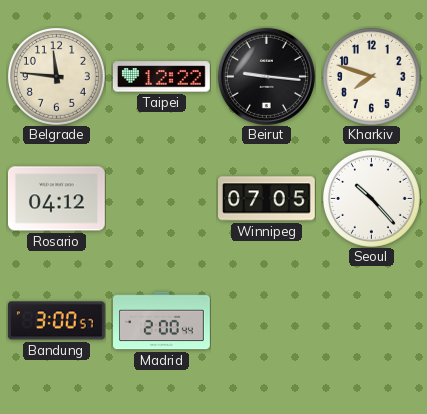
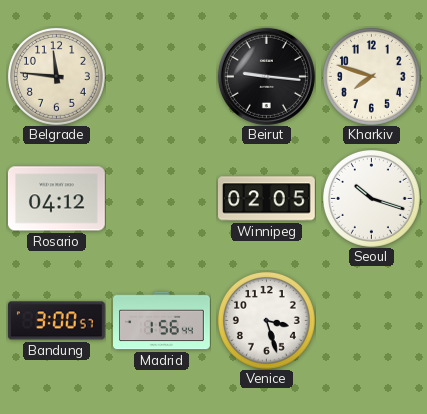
Taipei: 12:22 -> none (161, 77)
Winnipeg: 07:05 -> 02:05 (267, 199)
Seoul: 10:23 -> 10:18 (371, 198)
Madrid: 2:00 -> 1:56 (162, 321)
Venice: none -> 3:27 (266, 320)
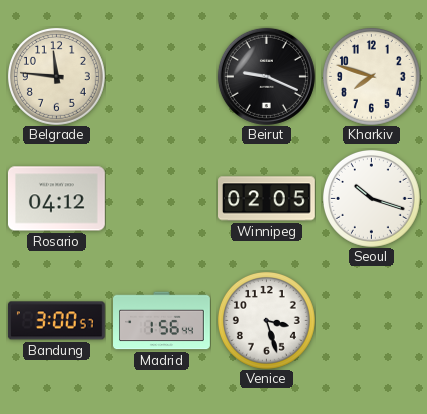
Beirut: 9:16 -> 9:19 (266, 76)
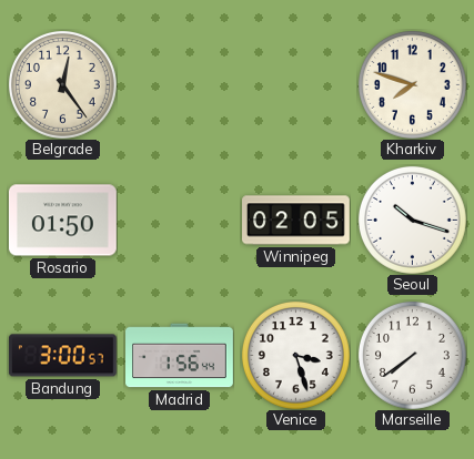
Belgrade: 11:46 -> 12:24 (62, 84)
Beirut: 9:19 -> none (266, 76)
Rosario: 04:12 -> 01:50 (62, 221)
Marseille: none -> 7:39 (412, 355)
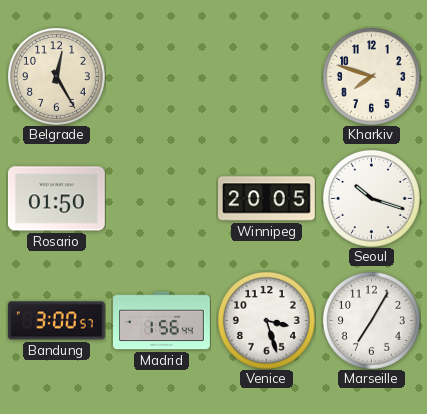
Belgrade: 12:24 -> 12:25 (56, 76)
Winnipeg: 02:05 -> 20:05 (267, 199)
Marseille: 7:39 -> 7:05 (371, 320)
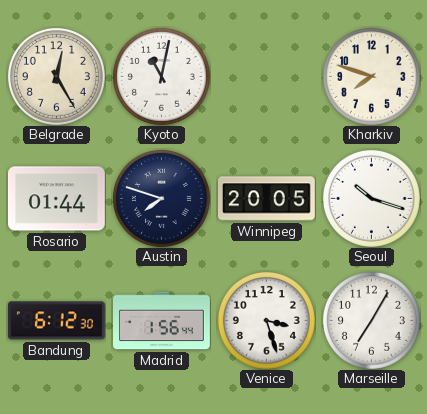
Kyoto: none -> 11:02 (161, 76)
Rosario: 01:50 -> 01:44 (56, 199)
Austin: none -> 7:48 (161, 198)
Bandung: 3:00 -> 6:12 (56, 321)
